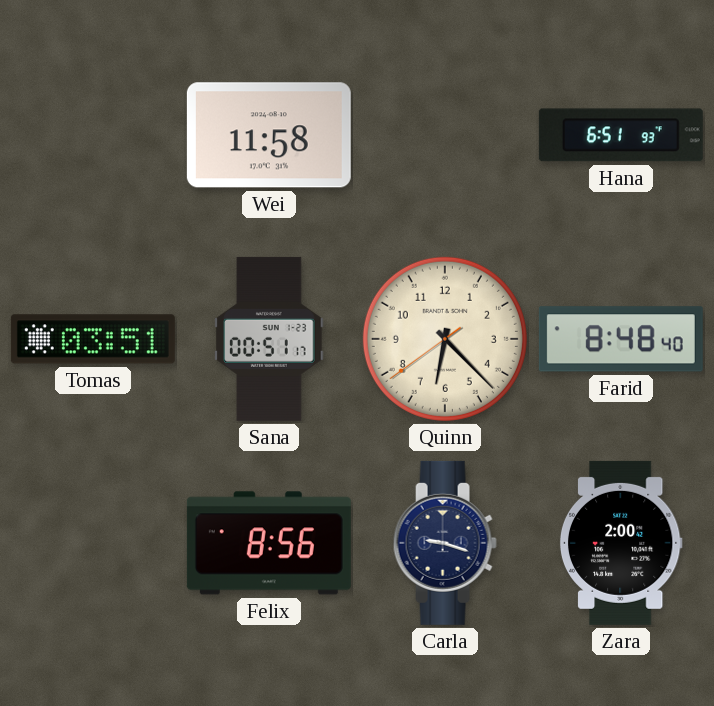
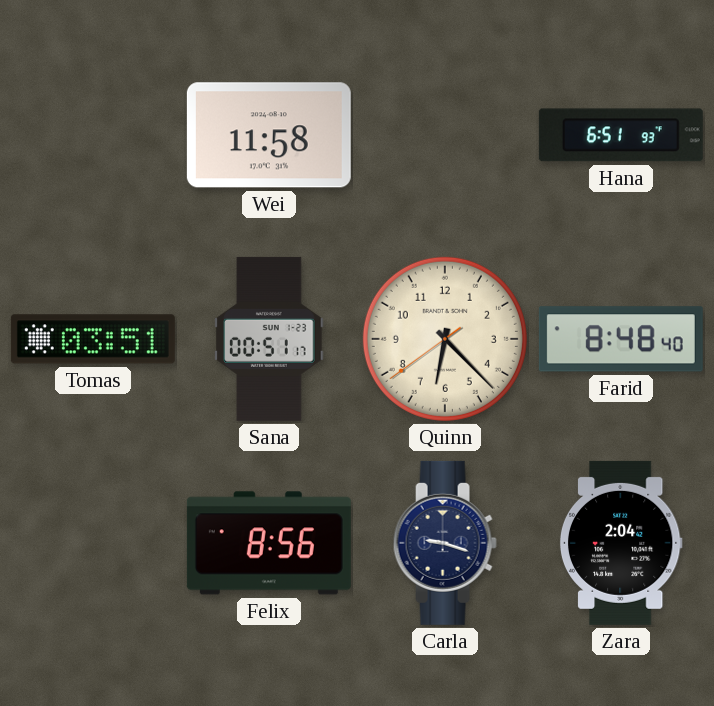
Zara: 2:00 -> 2:04 (621, 543)
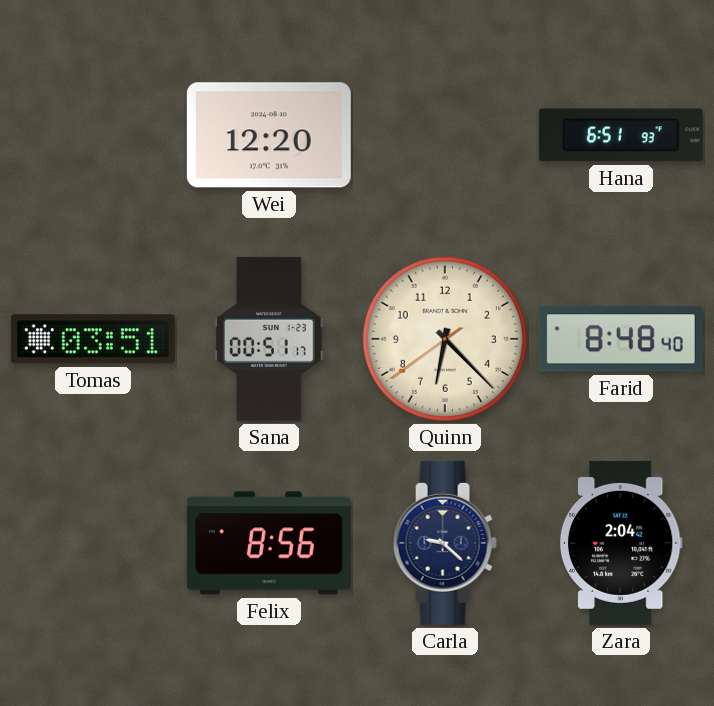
Wei: 11:58 -> 12:20 (269, 135)
Carla: 9:18 -> 9:22 (445, 543)
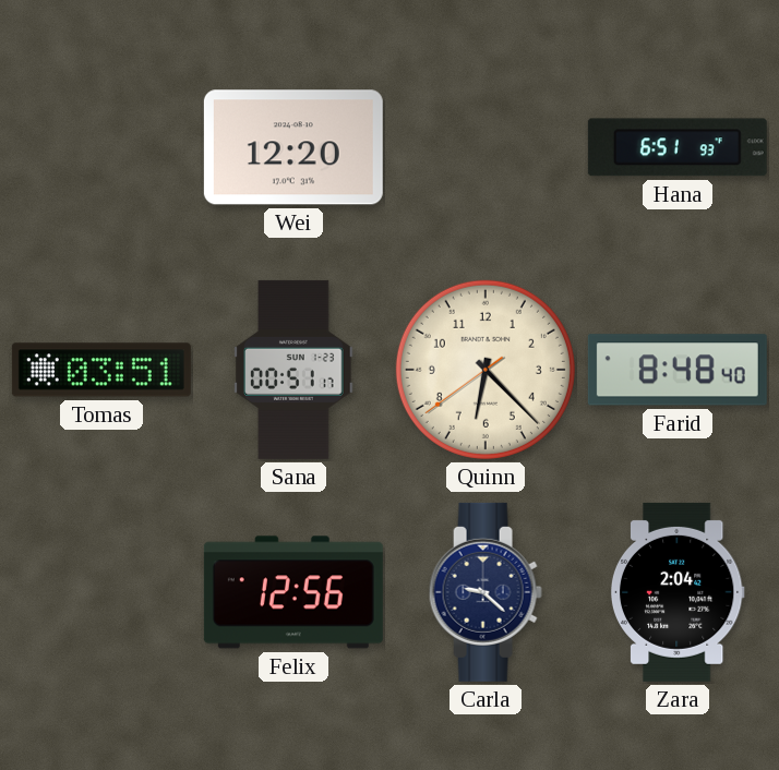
Felix: 8:56 -> 12:56 (293, 592)
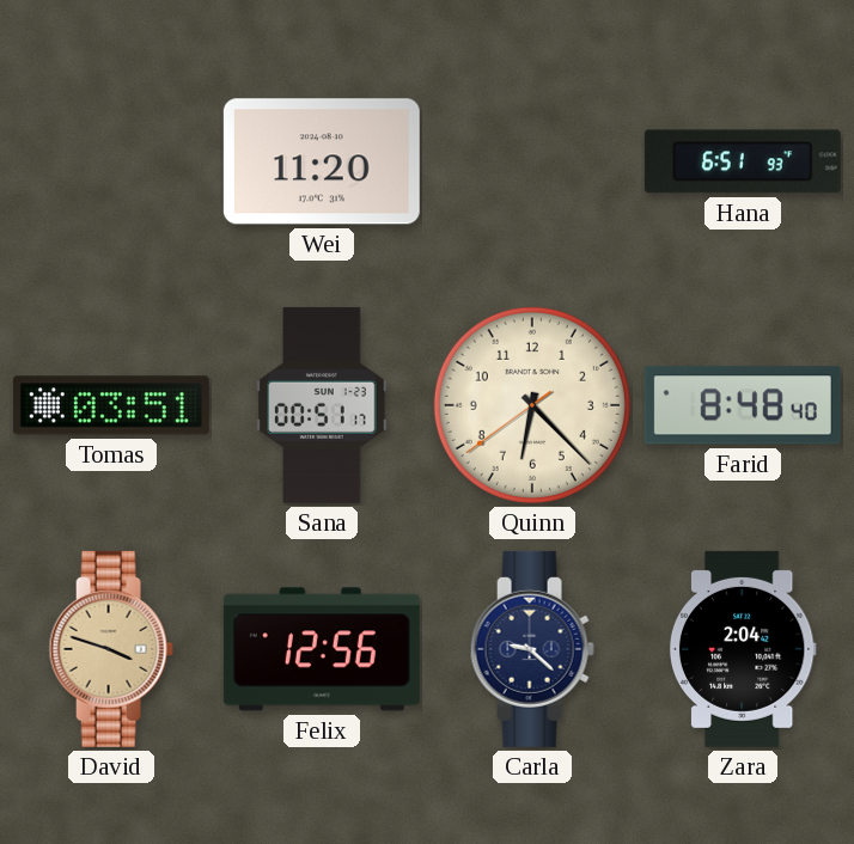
Wei: 12:20 -> 11:20 (322, 161)
David: none -> 3:48 (111, 649)
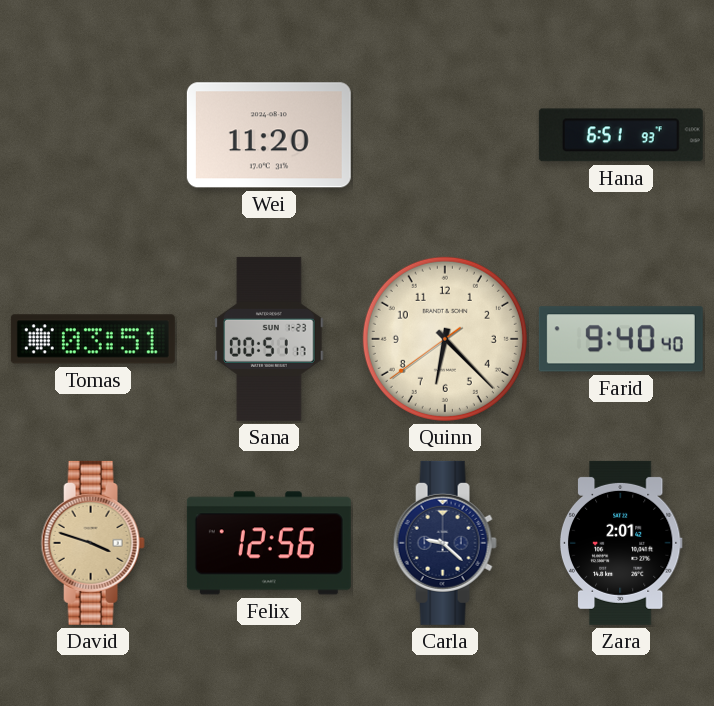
Farid: 8:48 -> 9:40 (621, 339)
Zara: 2:04 -> 2:01 (621, 543)
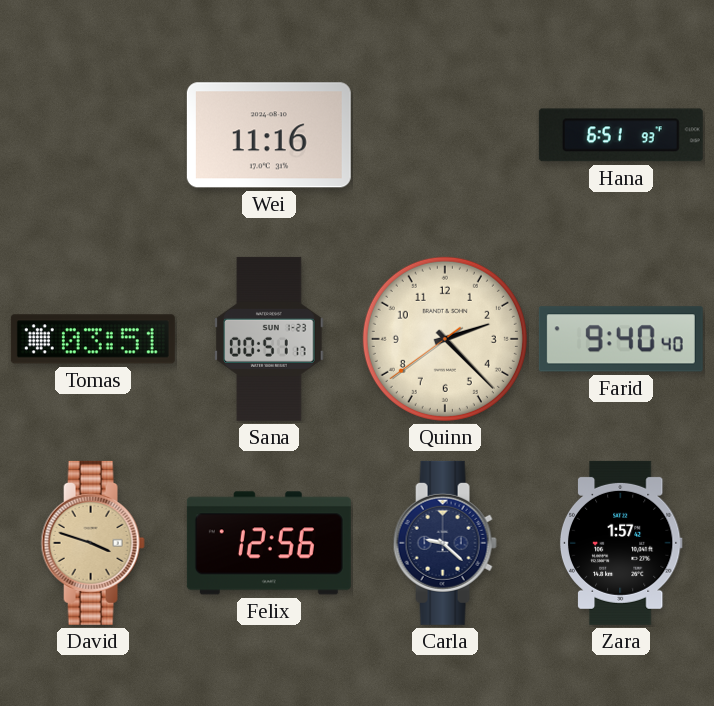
Wei: 11:20 -> 11:16 (269, 135)
Quinn: 6:22 -> 2:22 (445, 339)
Zara: 2:01 -> 1:57 (621, 543)
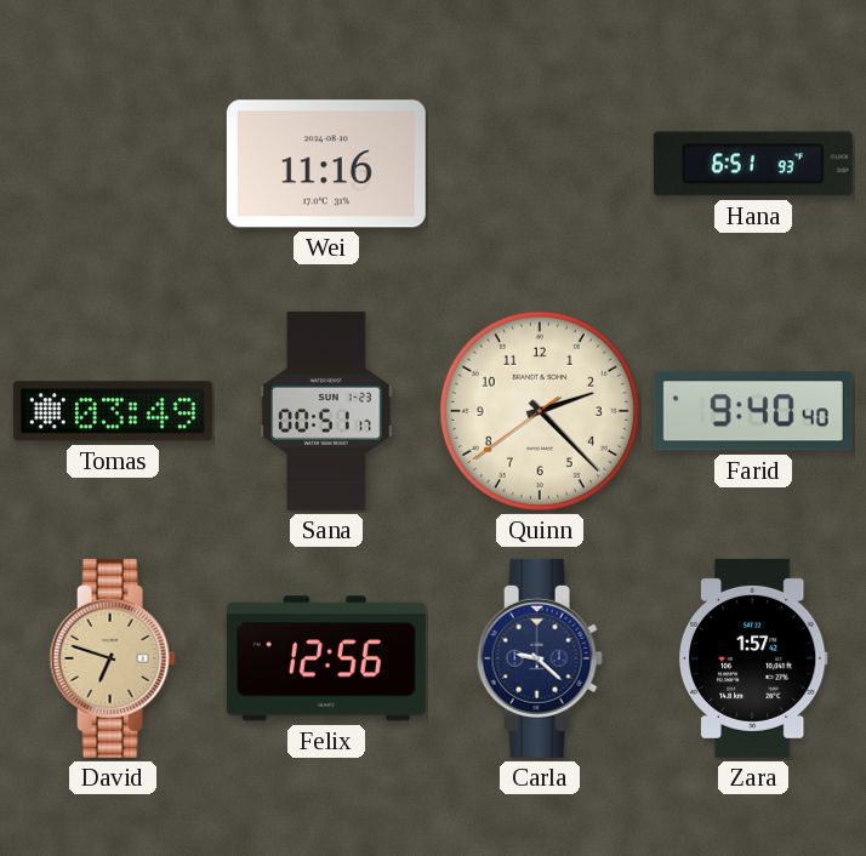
Tomas: 03:51 -> 03:49 (113, 411)
David: 3:48 -> 6:48 (113, 658)
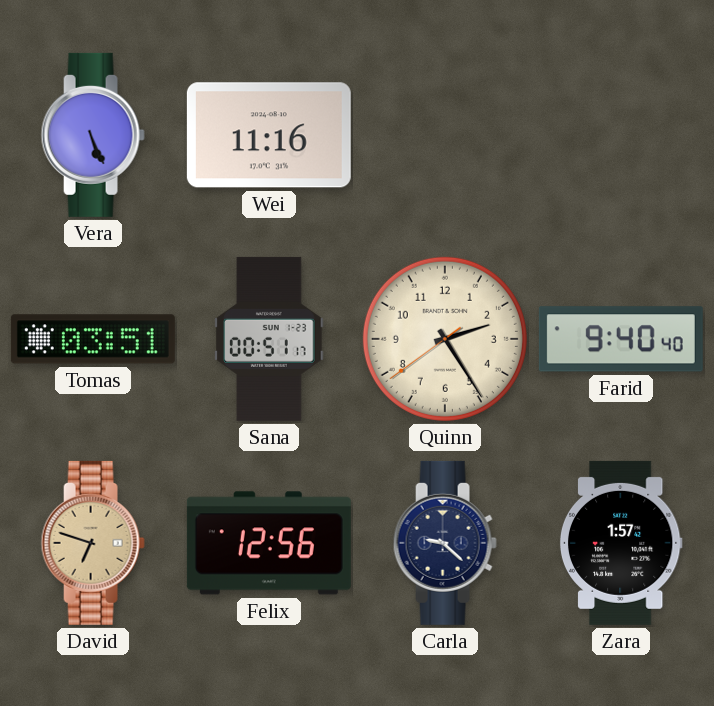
Vera: none -> 5:26 (93, 135)
Hana: 6:51 -> none (753, 164)
Tomas: 03:49 -> 03:51 (93, 339)
Quinn: 2:22 -> 2:24 (445, 339)
